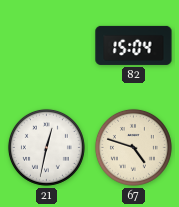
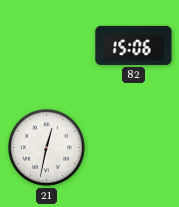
82: 15:04 -> 15:06 (134, 45)
67: 4:48 -> none (133, 147)
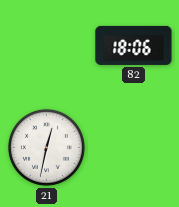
82: 15:06 -> 18:06 (134, 45)
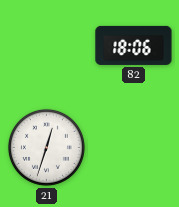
21: 12:32 -> 12:33 (46, 147)
